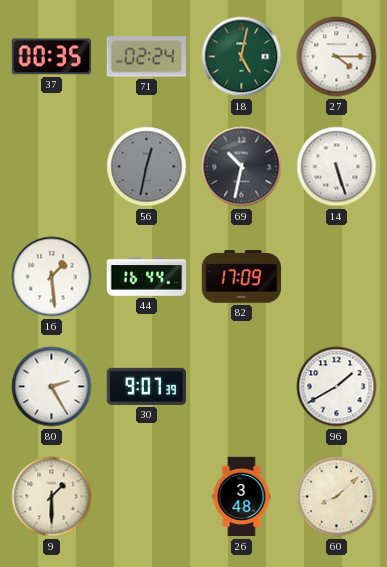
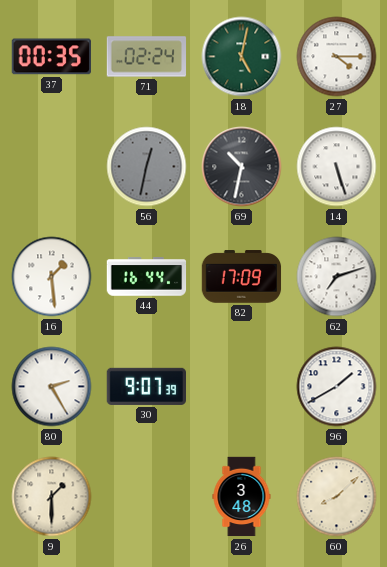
62: none -> 7:12 (337, 277)
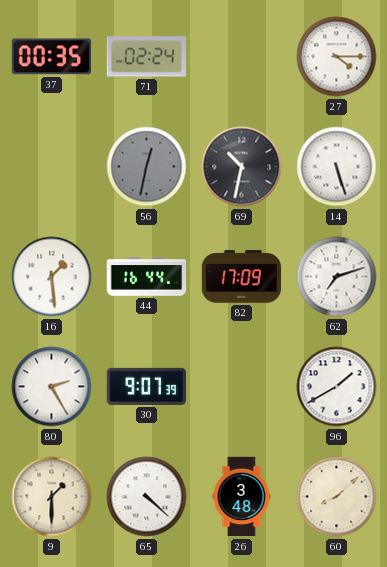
18: 5:02 -> none (242, 57)
65: none -> 4:22 (147, 497)
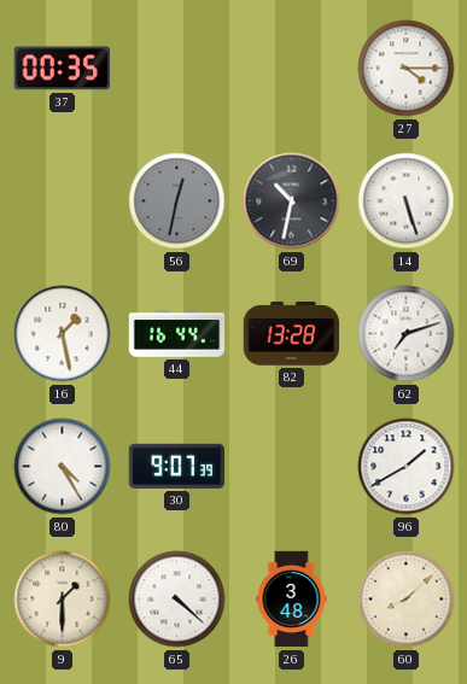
71: 02:24 -> none (147, 57)
16: 1:29 -> 1:28 (63, 334)
82: 17:09 -> 13:28 (292, 334)
80: 2:25 -> 4:25 (63, 467)
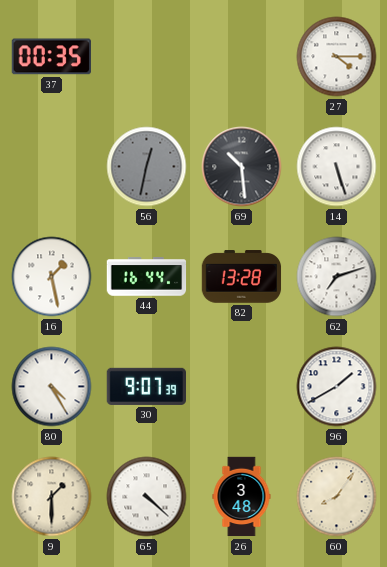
69: 10:32 -> 10:29 (242, 167)
60: 8:08 -> 8:06 (337, 497)
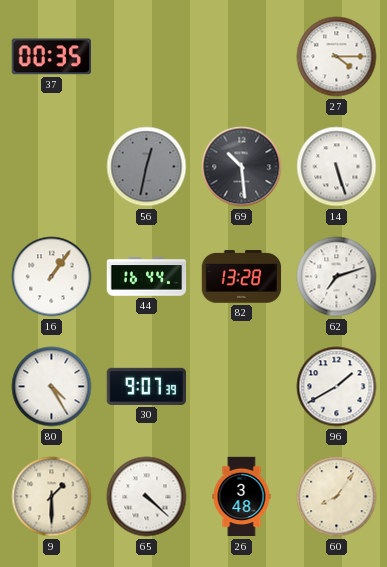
16: 1:28 -> 1:06 (52, 277)
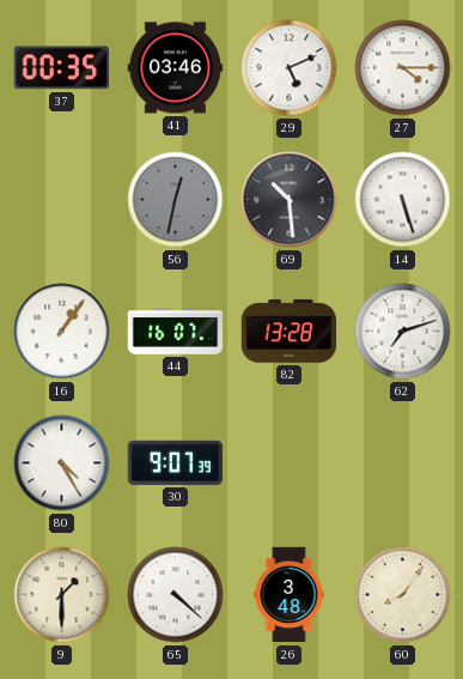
41: none -> 03:46 (176, 68)
29: none -> 5:11 (290, 68)
44: 16:44 -> 16:07 (176, 332)
96: 1:40 -> none (337, 387)
